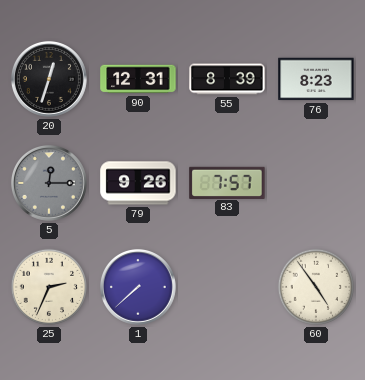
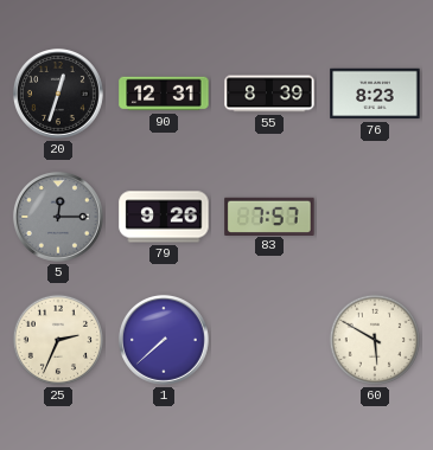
60: 4:54 -> 5:50 (375, 340)
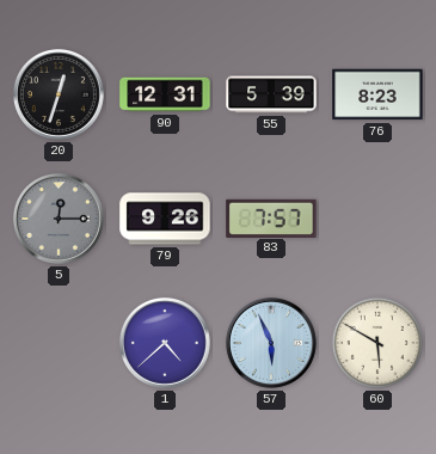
55: 8:39 -> 5:39 (271, 94)
25: 2:34 -> none (58, 340)
1: 7:38 -> 4:38 (165, 343)
57: none -> 5:56 (271, 343)
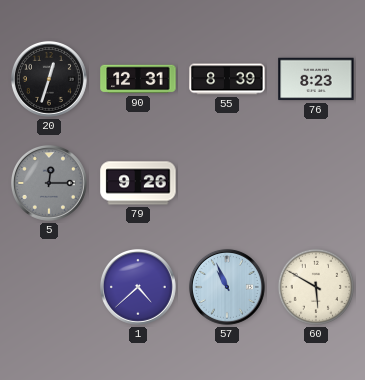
55: 5:39 -> 8:39 (227, 79)
83: 7:57 -> none (271, 217)
57: 5:56 -> 10:56 (227, 287)
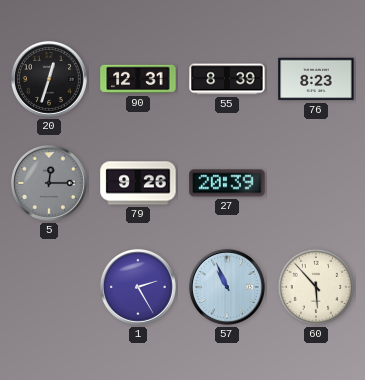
27: none -> 20:39 (227, 183)
1: 4:38 -> 2:25 (138, 287)
60: 5:50 -> 5:53 (316, 287)
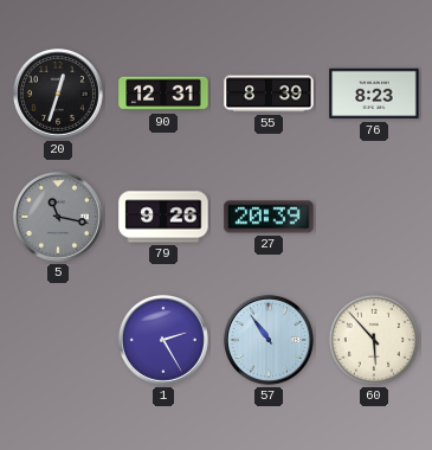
5: 12:15 -> 11:17 (58, 217)
57: 10:56 -> 10:54 (269, 340)
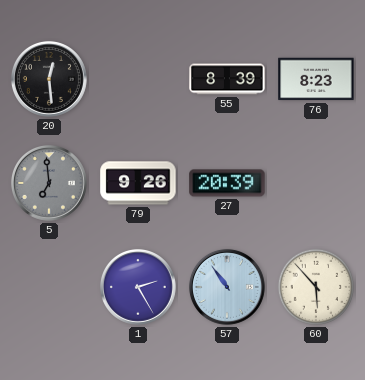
20: 12:33 -> 12:29 (49, 79)
90: 12:31 -> none (163, 94)
5: 11:17 -> 6:59 (49, 183)
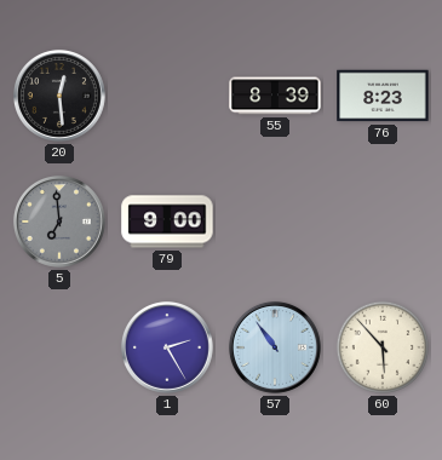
79: 9:26 -> 9:00 (167, 222)
27: 20:39 -> none (227, 183)
